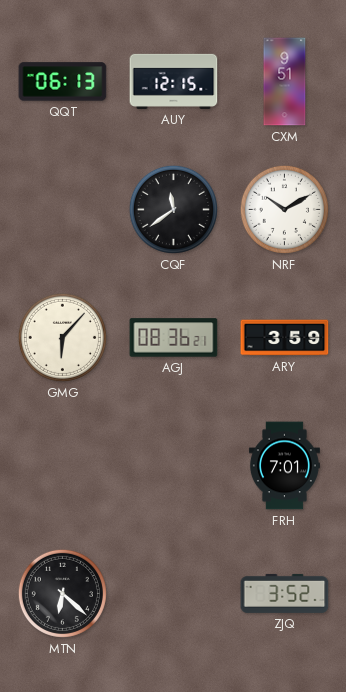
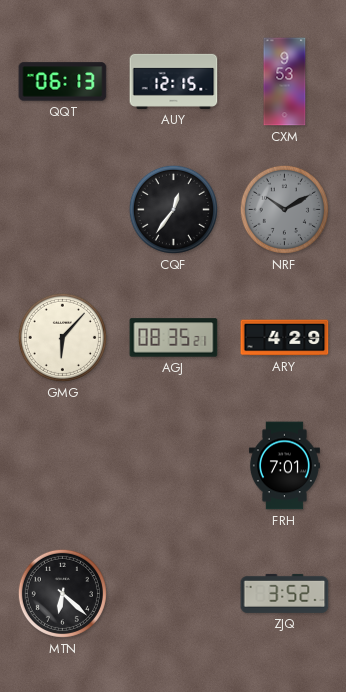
CXM: 9:51 -> 9:53 (285, 82)
CQF: 11:39 -> 12:36 (173, 209)
NRF dial: white -> grey (284, 209)
AGJ: 08:36 -> 08:35 (174, 338)
ARY: 3:59 -> 4:29 (285, 338)
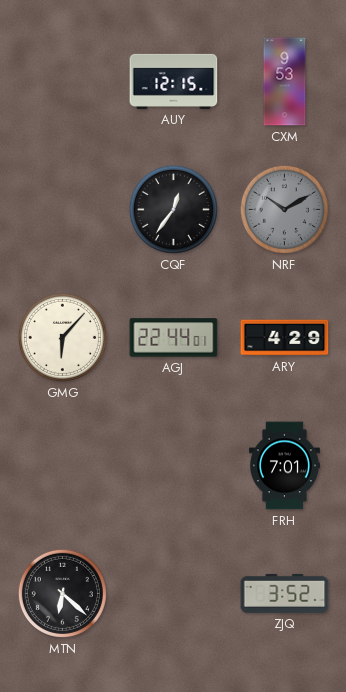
QQT: 06:13 -> none (63, 82)
AGJ: 08:35 -> 22:44 (174, 338)
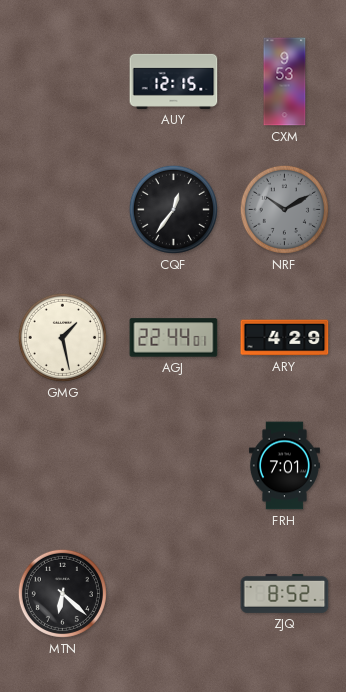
GMG: 6:07 -> 1:28 (62, 337)
ZJQ: 3:52 -> 8:52 (285, 593)
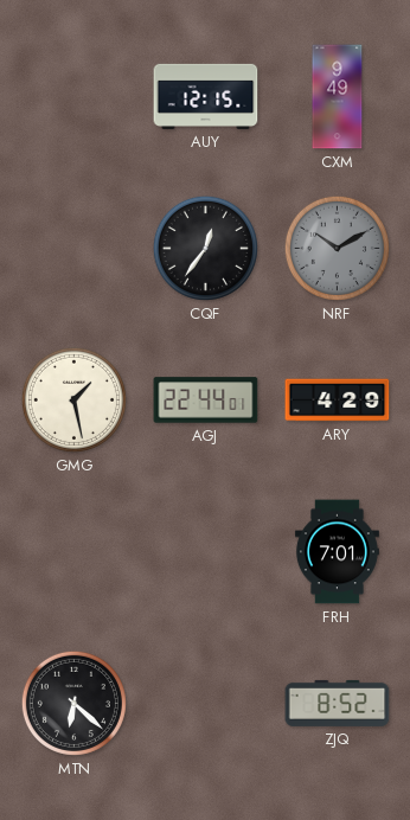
CXM: 9:53 -> 9:49 (338, 97)
